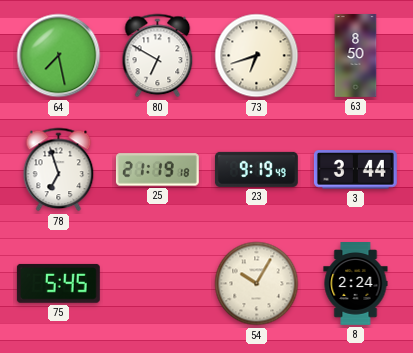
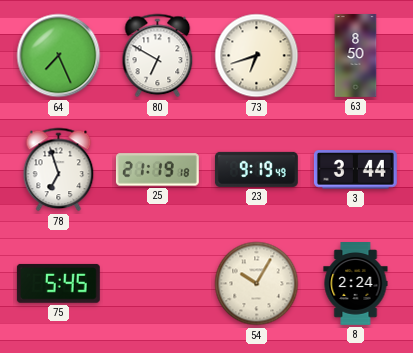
64: 7:28 -> 7:26 (59, 56)
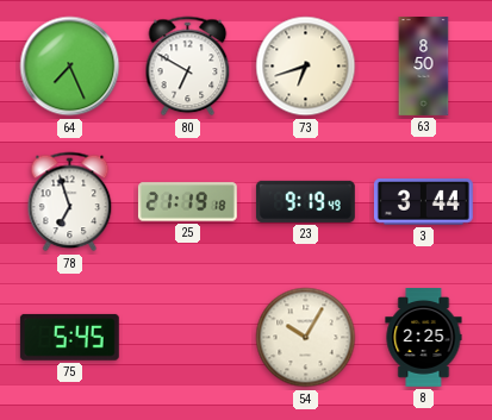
8: 2:24 -> 2:25 (424, 338)
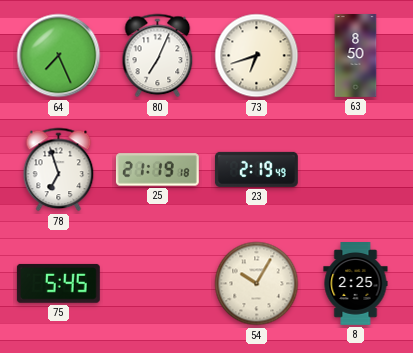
80: 6:50 -> 7:04 (158, 56)
23: 9:19 -> 2:19 (256, 169)
3: 3:44 -> none (423, 202)
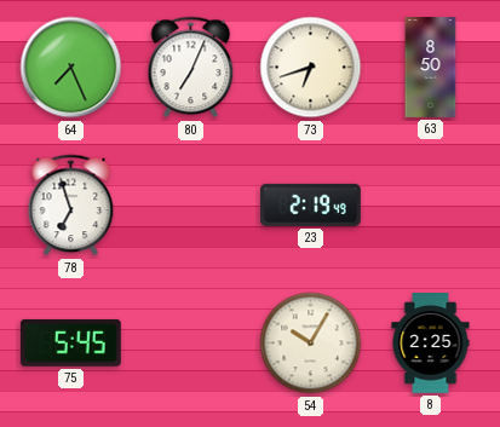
25: 21:19 -> none (157, 170)
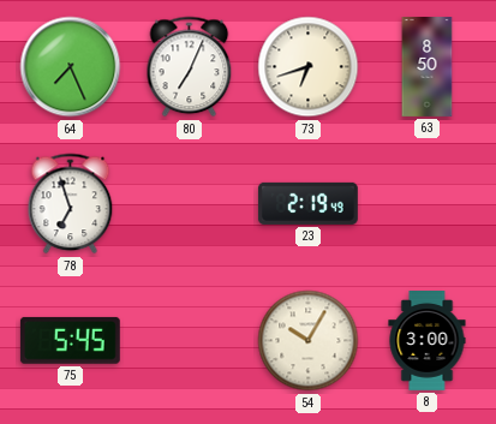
8: 2:25 -> 3:00 (428, 341)
